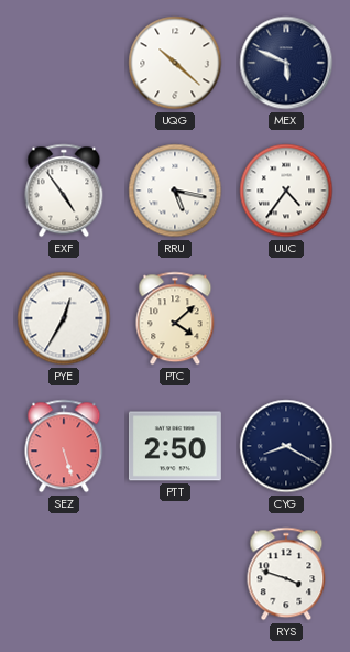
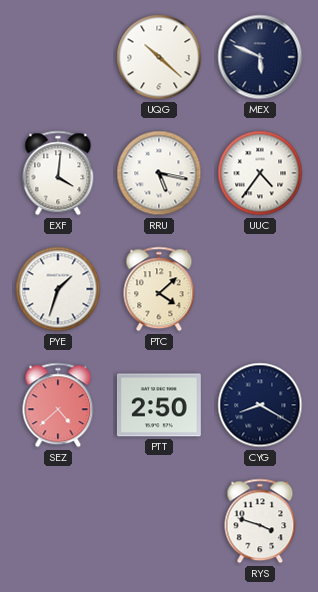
EXF: 4:54 -> 4:01 (58, 173)
PYE: 12:35 -> 1:33 (58, 289)
SEZ: 5:27 -> 4:38 (58, 405)
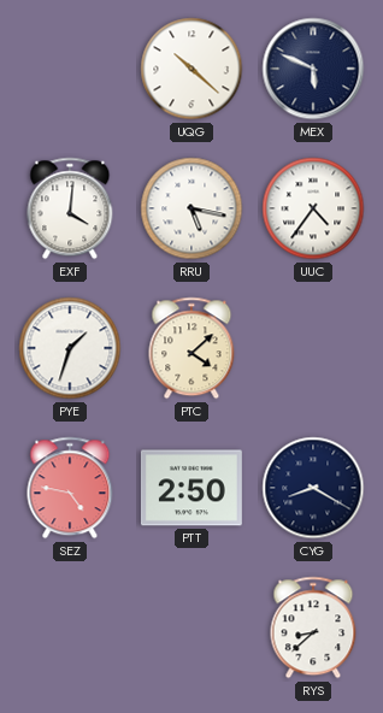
SEZ: 4:38 -> 4:47 (70, 488)
RYS: 3:48 -> 8:38 (313, 627)
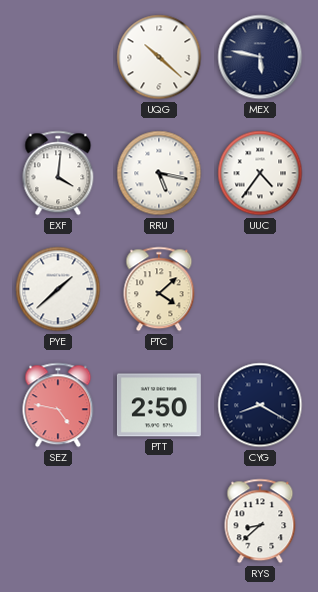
MEX: 5:49 -> 5:47 (260, 57)
PYE: 1:33 -> 1:38 (58, 289)
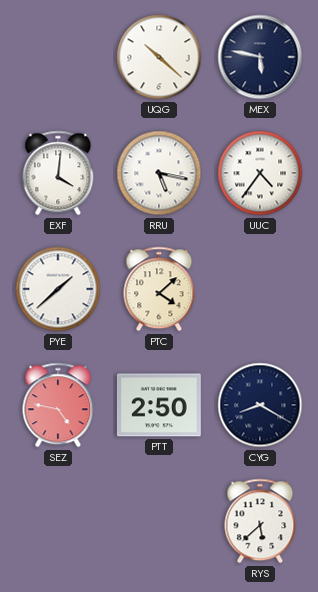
RYS: 8:38 -> 5:38 (260, 521)
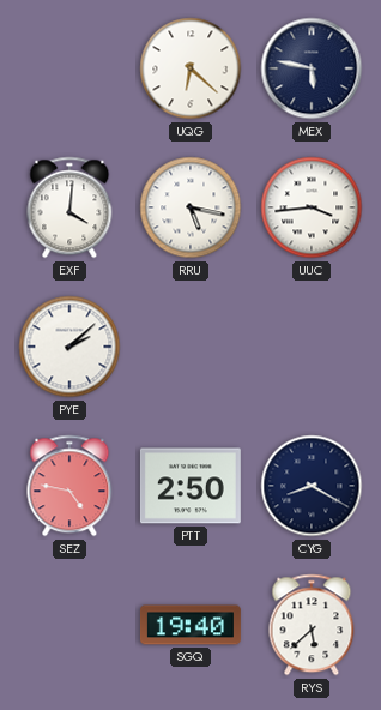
UQG: 10:22 -> 6:22 (190, 68)
UUC: 4:36 -> 3:44 (312, 207)
PYE: 1:38 -> 2:08 (69, 347)
PTC: 4:08 -> none (159, 289)
SGQ: none -> 19:40 (190, 625)
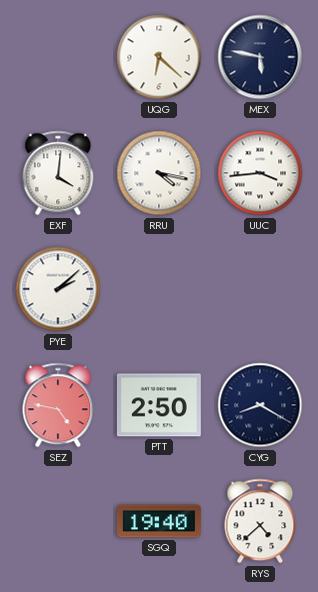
RRU: 5:17 -> 4:17 (159, 173)
RYS: 5:38 -> 4:38 (260, 521)
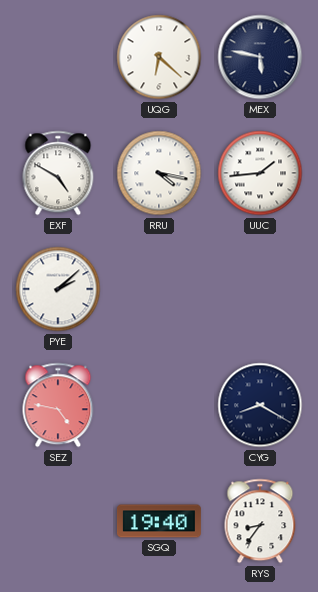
EXF: 4:01 -> 4:50 (58, 173)
UUC: 3:44 -> 1:44 (260, 173)
PTT: 2:50 -> none (159, 405)
RYS: 4:38 -> 8:36 (260, 521)
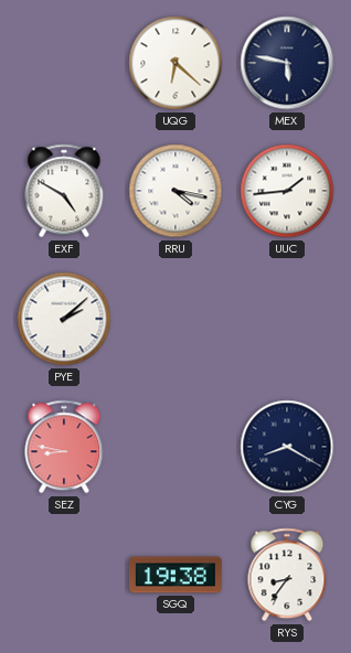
SEZ: 4:47 -> 8:47 (64, 447)
SGQ: 19:40 -> 19:38 (175, 575)
